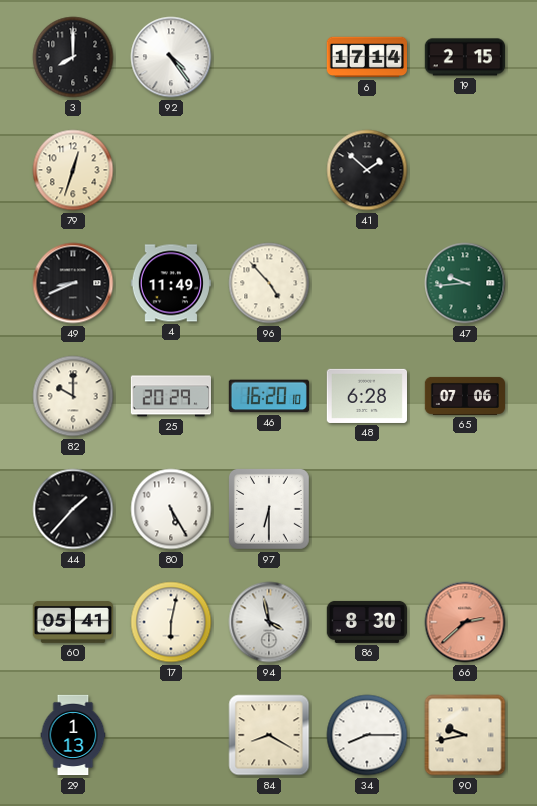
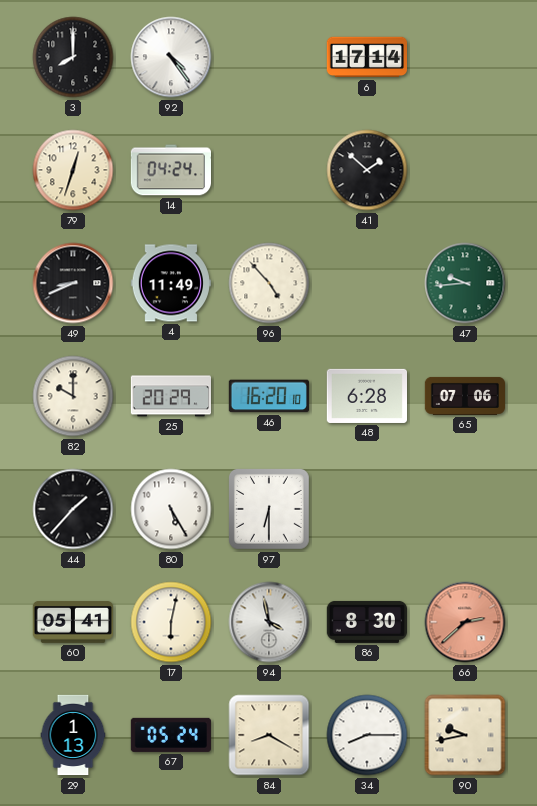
19: 2:15 -> none (465, 57)
14: none -> 04:24 (170, 170)
67: none -> 05:24 (171, 735)
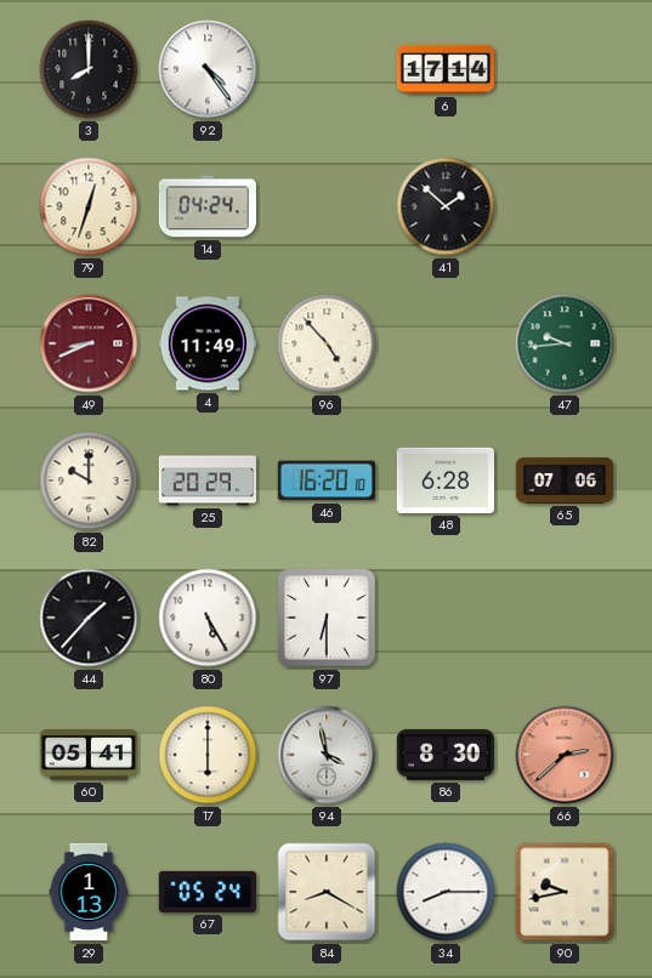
49 dial: black -> burgundy (89, 343)
17: 6:02 -> 6:00 (208, 755)
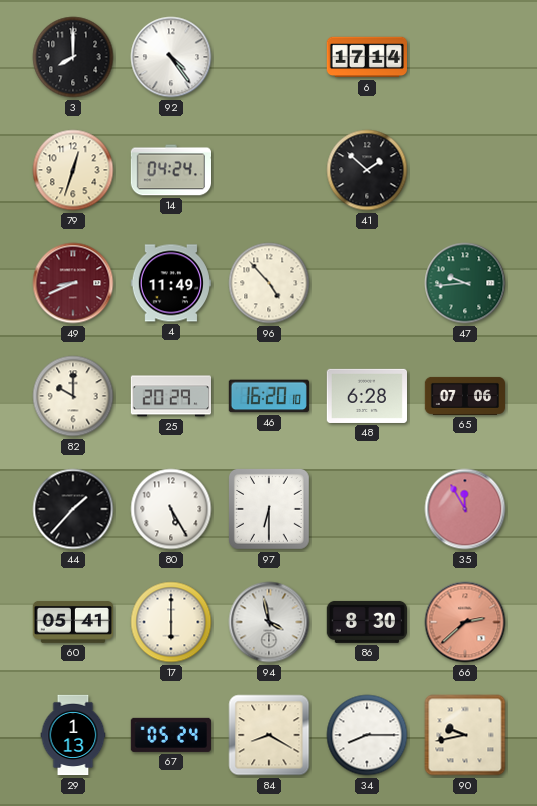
35: none -> 11:55 (465, 509)
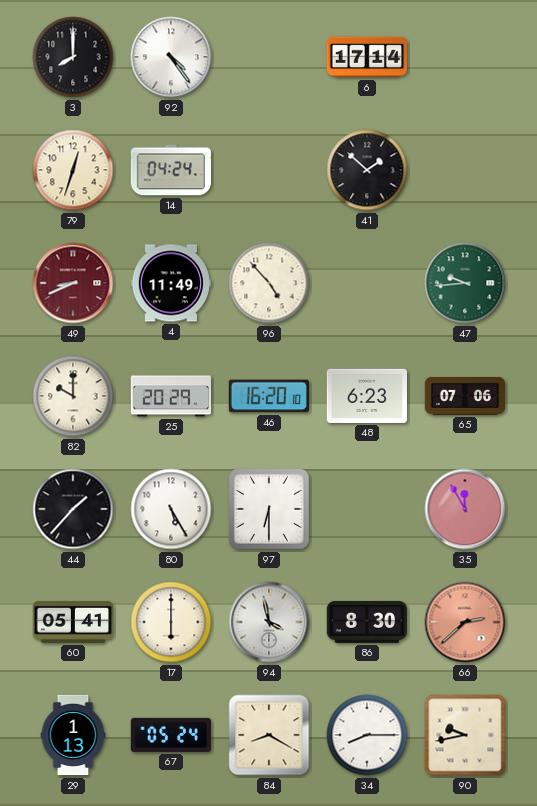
48: 6:28 -> 6:23 (366, 396)
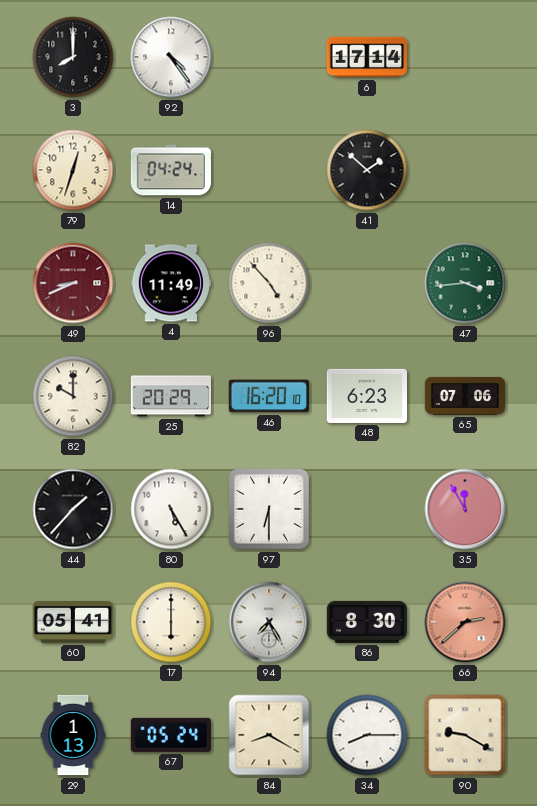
47: 9:44 -> 3:44 (465, 283)
94: 3:58 -> 7:25 (269, 622)
90: 9:43 -> 9:20 (465, 735)
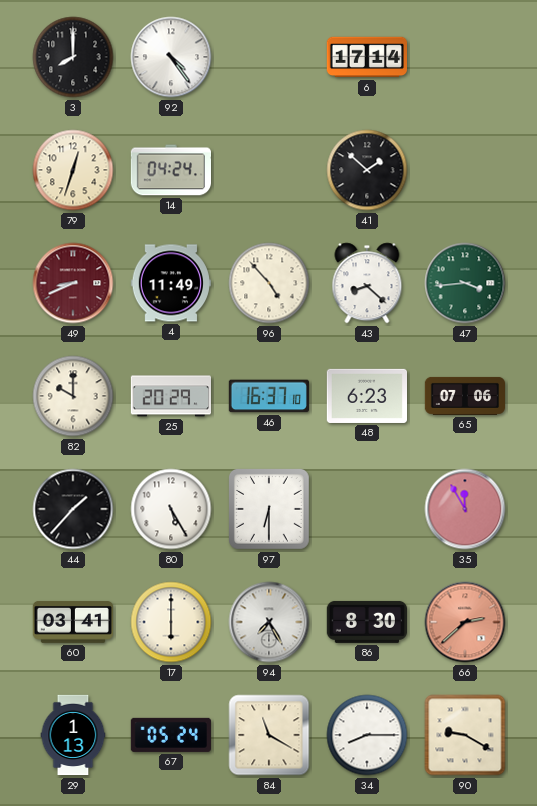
43: none -> 8:22 (367, 283)
46: 16:20 -> 16:37 (269, 396)
60: 05:41 -> 03:41 (72, 622)
84: 8:20 -> 11:20 (269, 735)
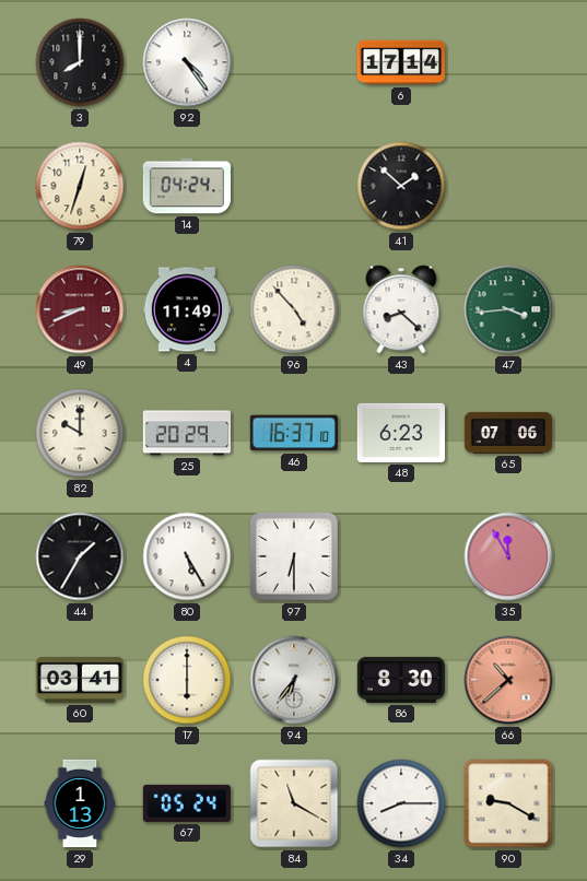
44: 1:37 -> 1:35 (80, 556)
94: 7:25 -> 6:36 (294, 680)
66: 2:38 -> 10:38 (508, 680)
